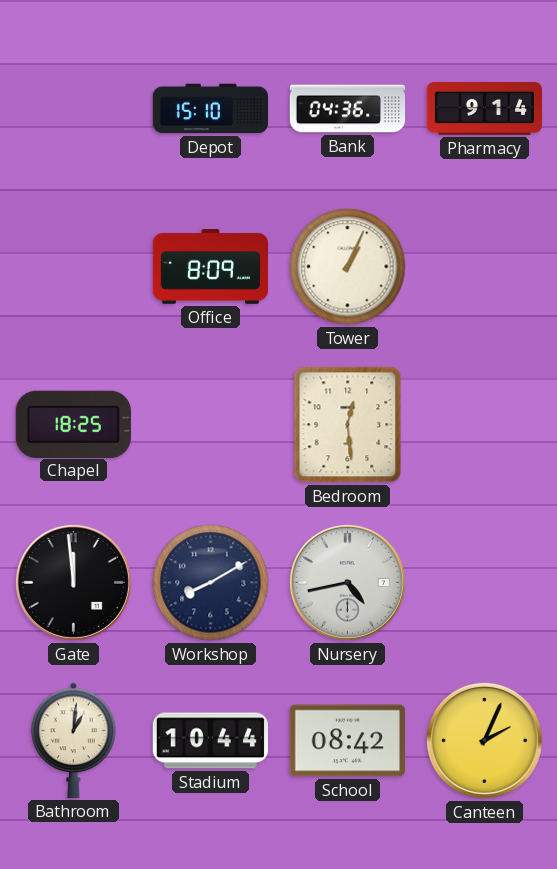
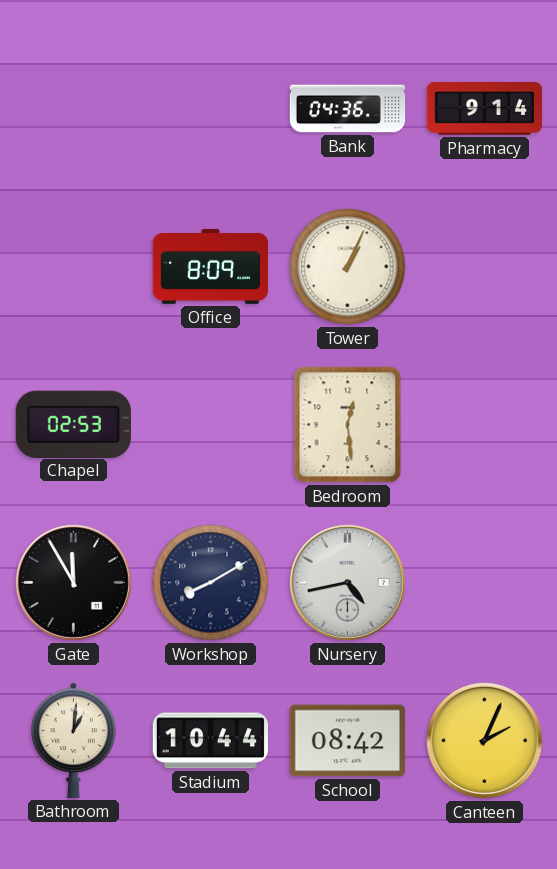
Depot: 15:10 -> none (210, 109)
Chapel: 18:25 -> 02:53 (73, 424)
Gate: 11:59 -> 11:55 (73, 582)
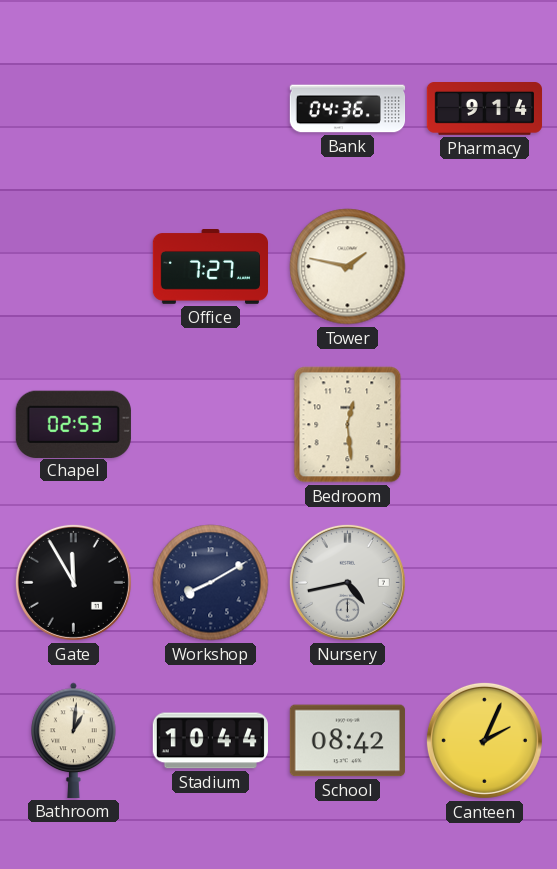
Office: 8:09 -> 7:27 (210, 267)
Tower: 1:04 -> 1:47 (348, 267)
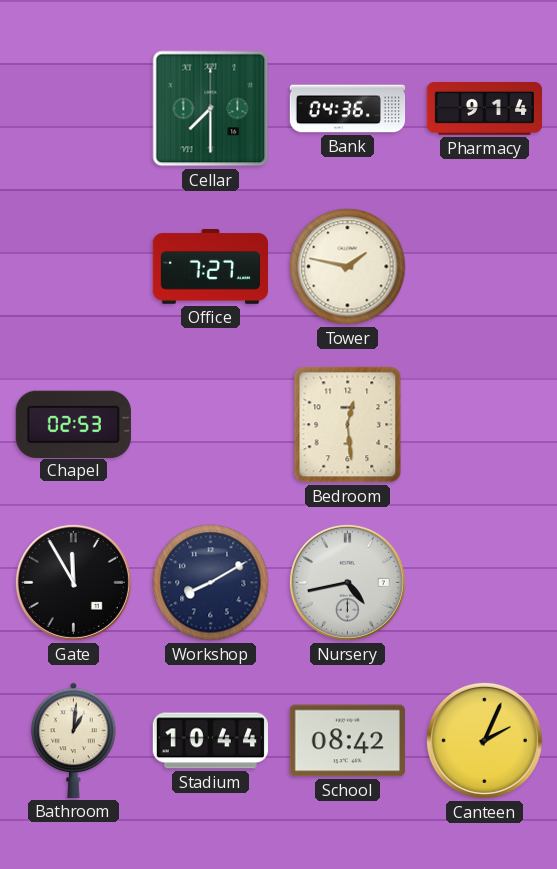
Cellar: none -> 7:30 (211, 109)
